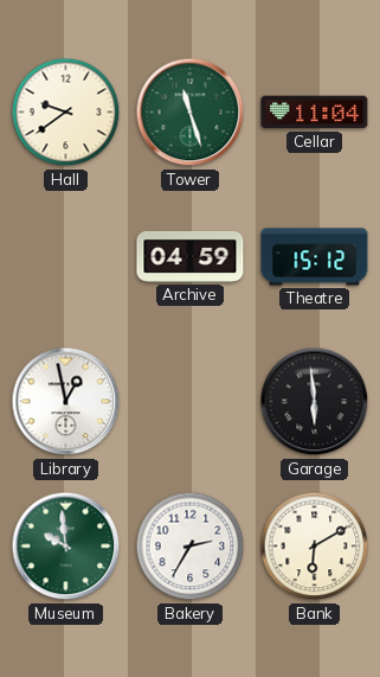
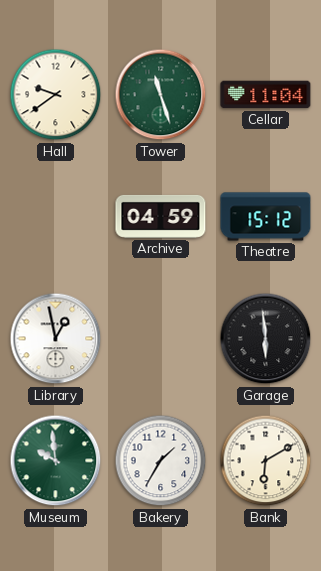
Bakery: 2:35 -> 1:35 (161, 461)
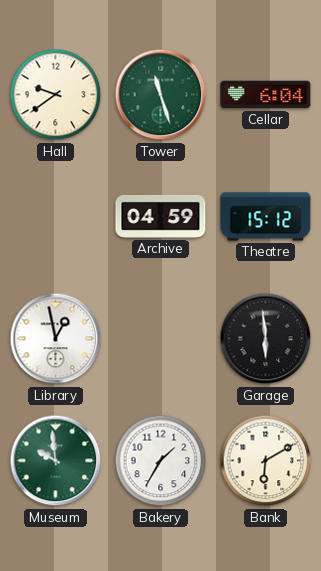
Cellar: 11:04 -> 6:04 (266, 95)
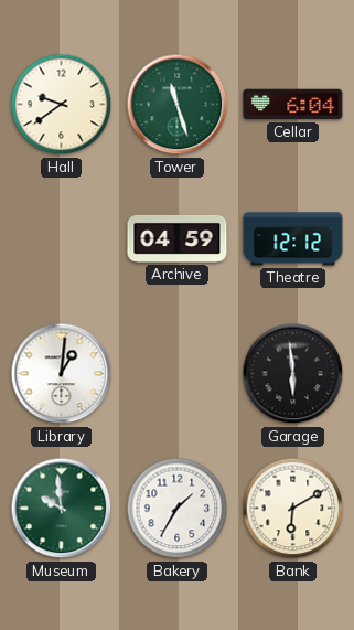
Theatre: 15:12 -> 12:12 (293, 239)
Library: 12:58 -> 1:01 (62, 374)
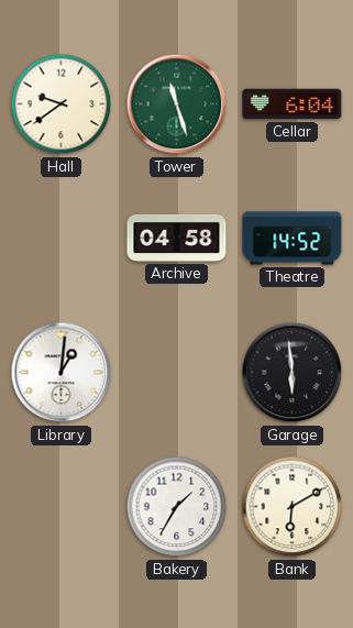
Archive: 04:59 -> 04:58 (177, 238)
Theatre: 12:12 -> 14:52 (293, 239)
Museum: 9:59 -> none (62, 509)
